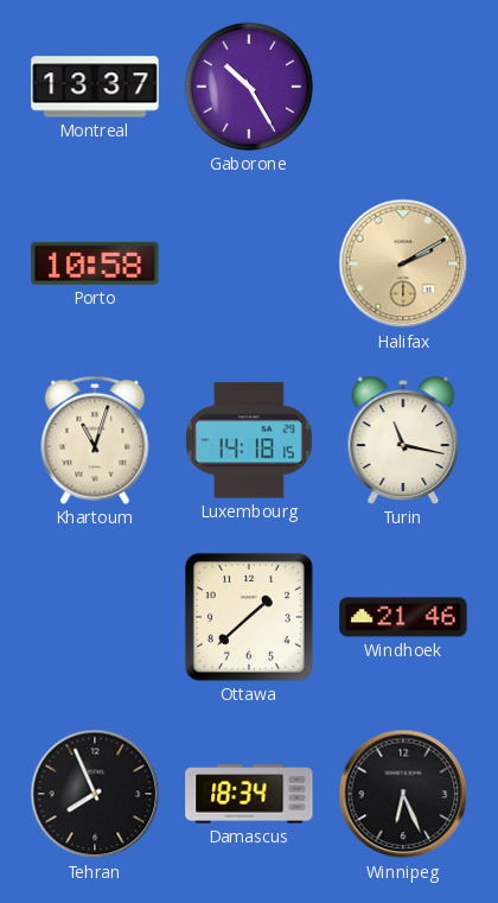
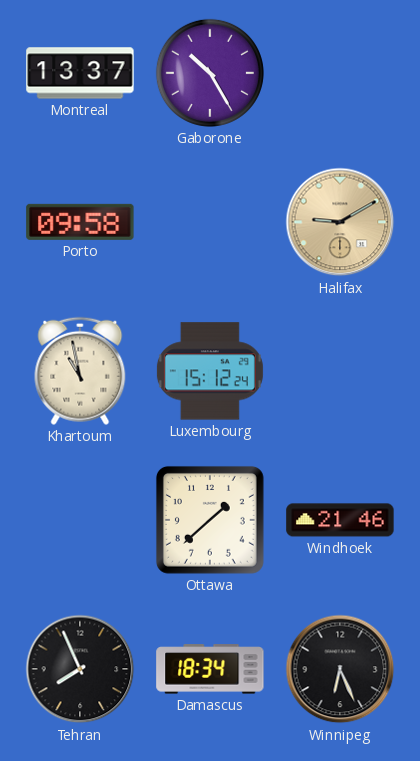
Porto: 10:58 -> 09:58 (80, 222)
Halifax: 2:10 -> 9:10 (340, 222)
Khartoum: 11:03 -> 10:58 (80, 371)
Luxembourg: 14:18 -> 15:12 (210, 371)
Turin: 11:17 -> none (403, 440)
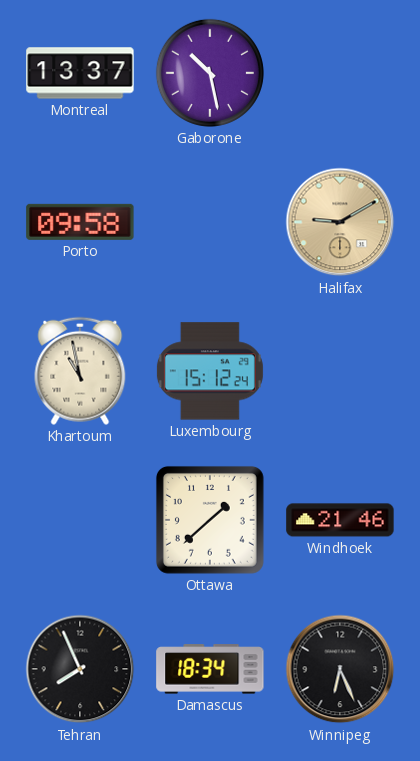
Gaborone: 10:25 -> 10:28 (210, 73)
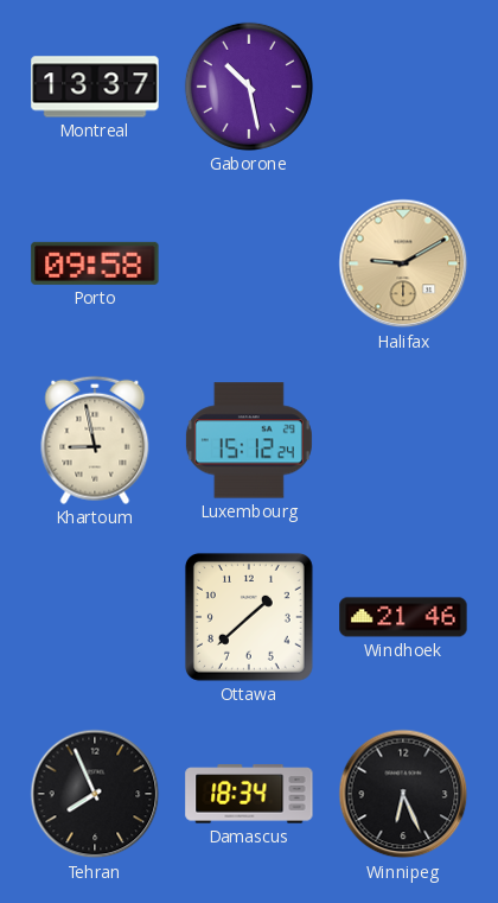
Khartoum: 10:58 -> 8:58 (95, 440)
